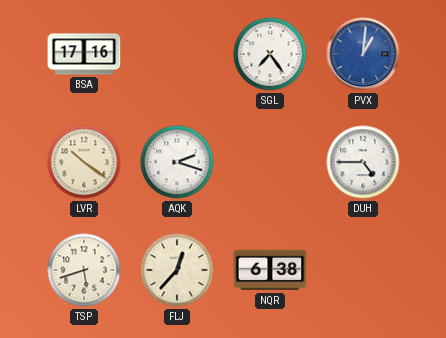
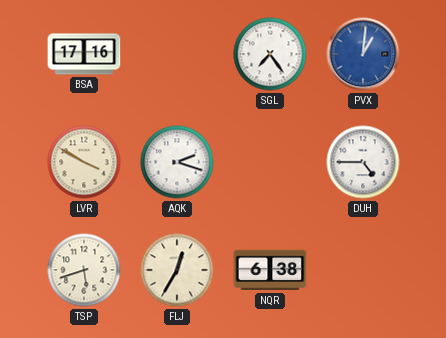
LVR: 10:21 -> 3:50 (84, 162)
FLJ: 12:37 -> 12:35 (177, 270)
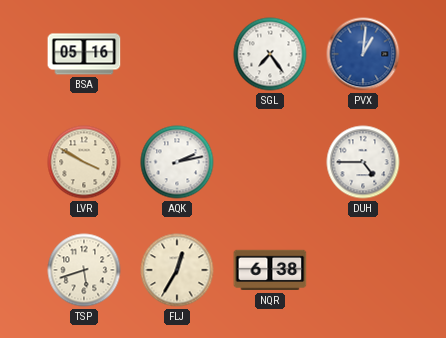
BSA: 17:16 -> 05:16 (84, 54)
AQK: 2:18 -> 2:13 (177, 162)
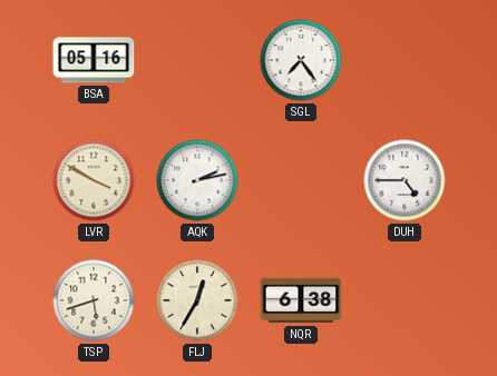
PVX: 1:01 -> none (363, 54)
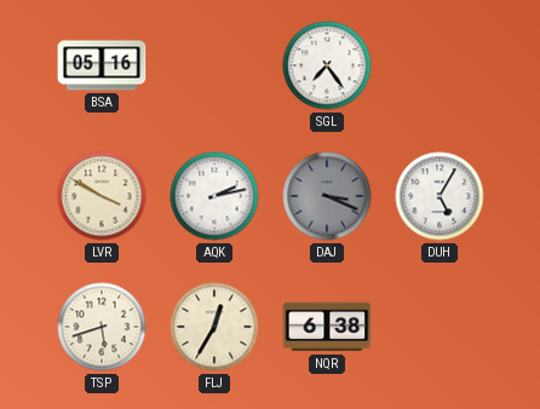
DAJ: none -> 3:19 (327, 196)
DUH: 4:45 -> 5:05 (440, 196)
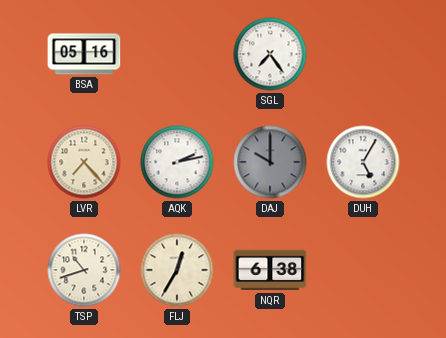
LVR: 3:50 -> 7:23 (84, 162)
DAJ: 3:19 -> 10:00 (270, 162)
TSP: 5:42 -> 10:42 (84, 270)
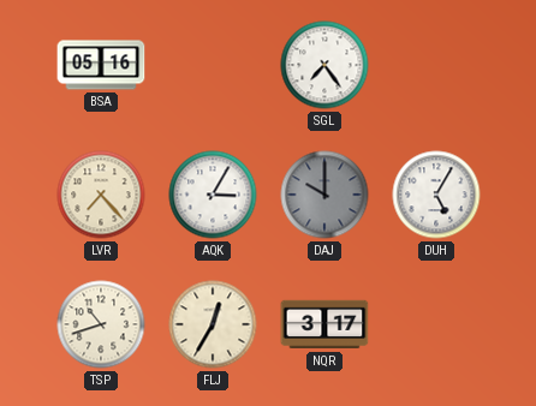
AQK: 2:13 -> 3:05 (213, 195)
NQR: 6:38 -> 3:17 (324, 324)
